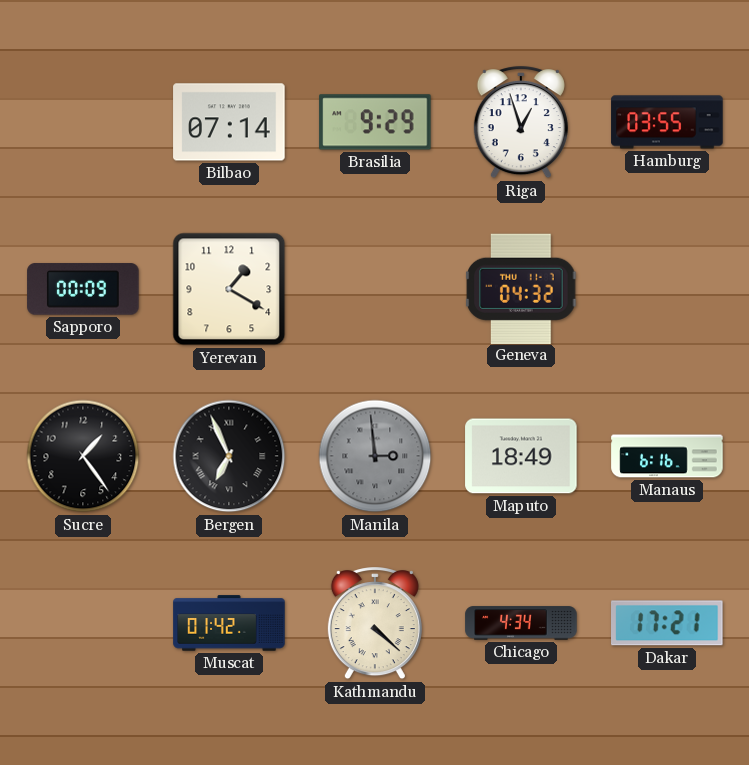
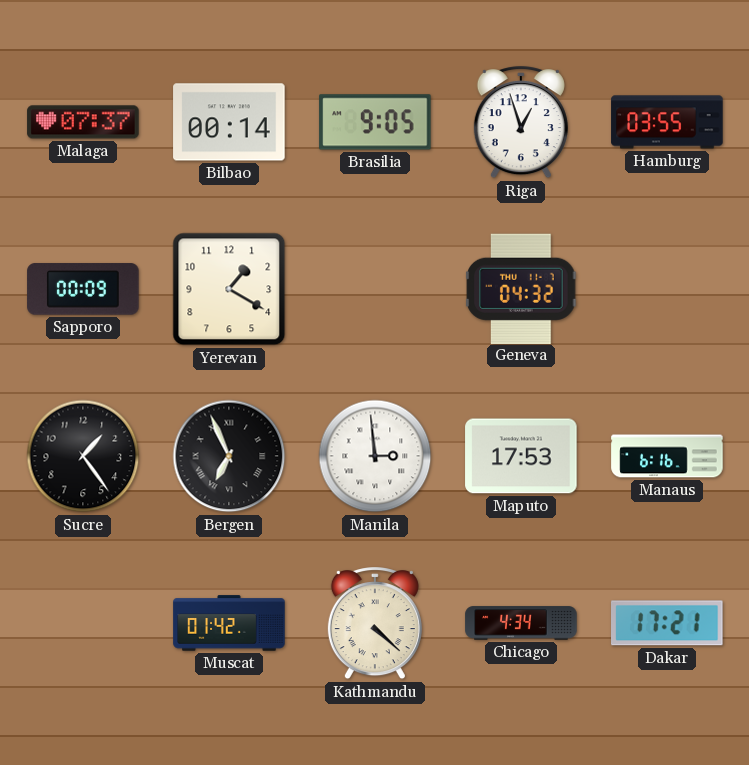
Malaga: none -> 07:37 (83, 122)
Bilbao: 07:14 -> 00:14 (229, 122)
Brasilia: 9:29 -> 9:05 (375, 122)
Manila dial: grey -> white (375, 456)
Maputo: 18:49 -> 17:53 (521, 456)
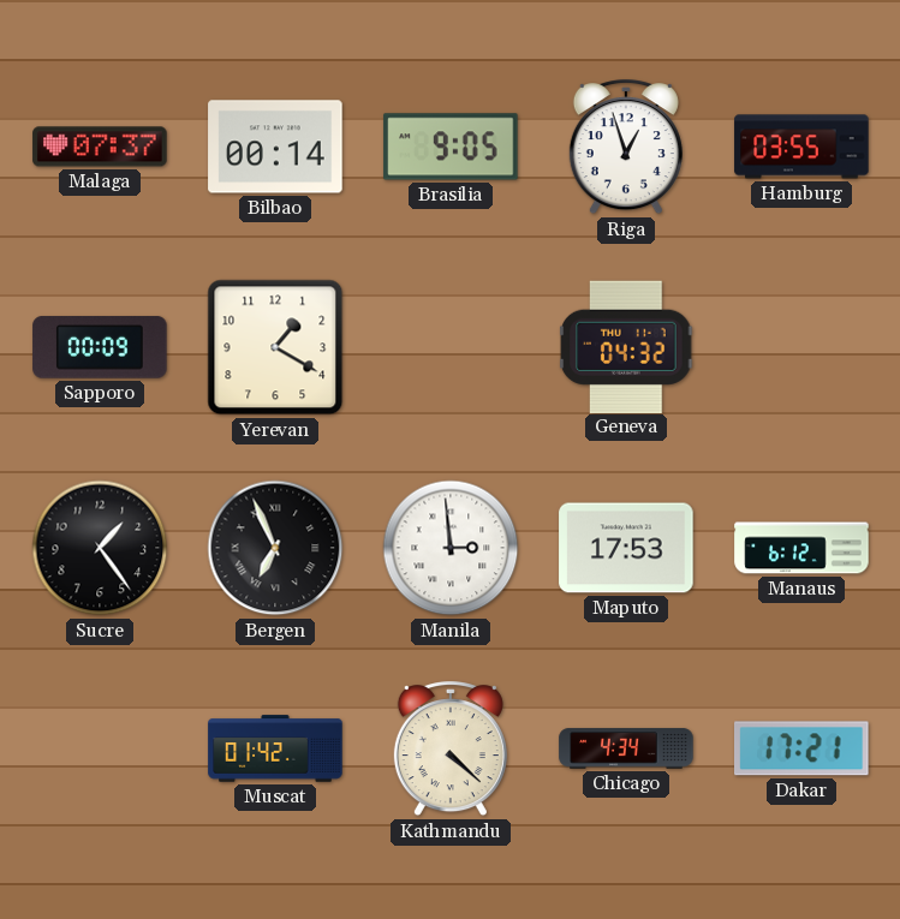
Manaus: 6:16 -> 6:12 (801, 548)
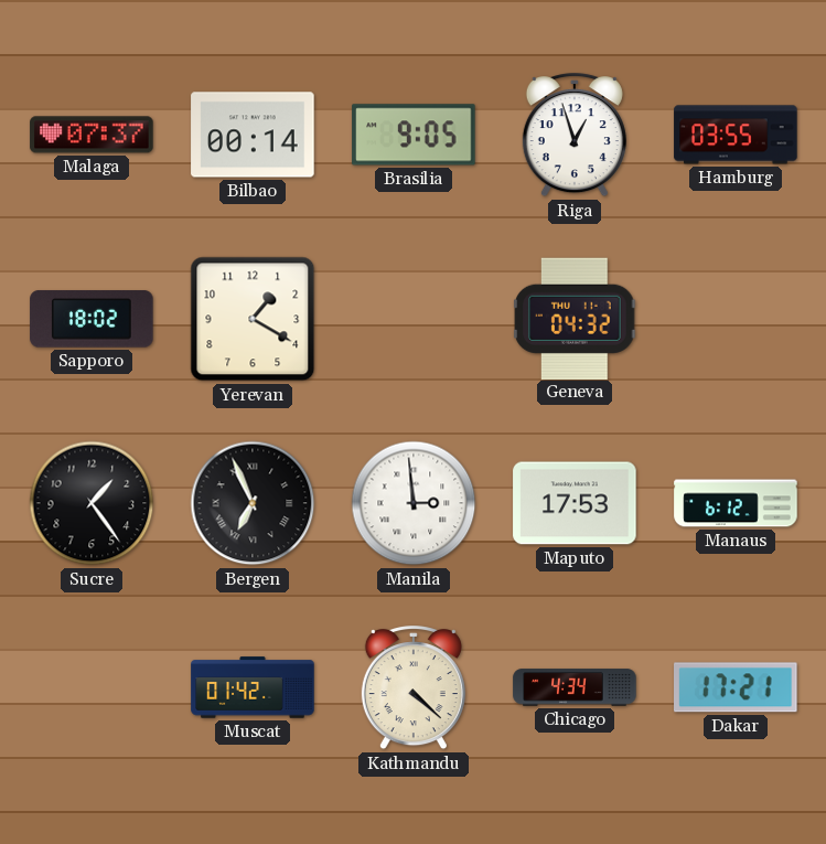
Sapporo: 00:09 -> 18:02 (92, 319)
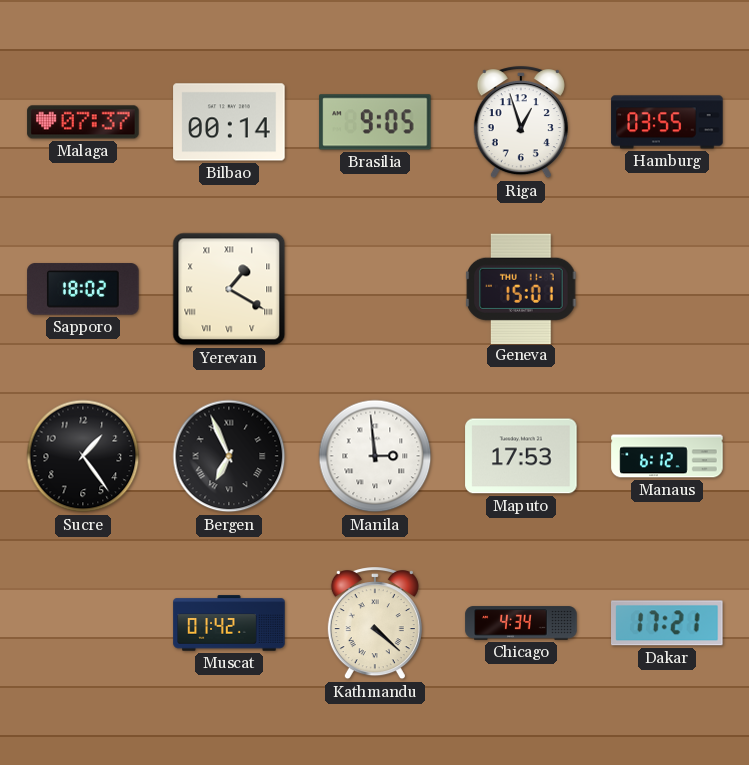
Yerevan numerals: Arabic -> Roman (229, 289)
Geneva: 04:32 -> 15:01 (521, 288)
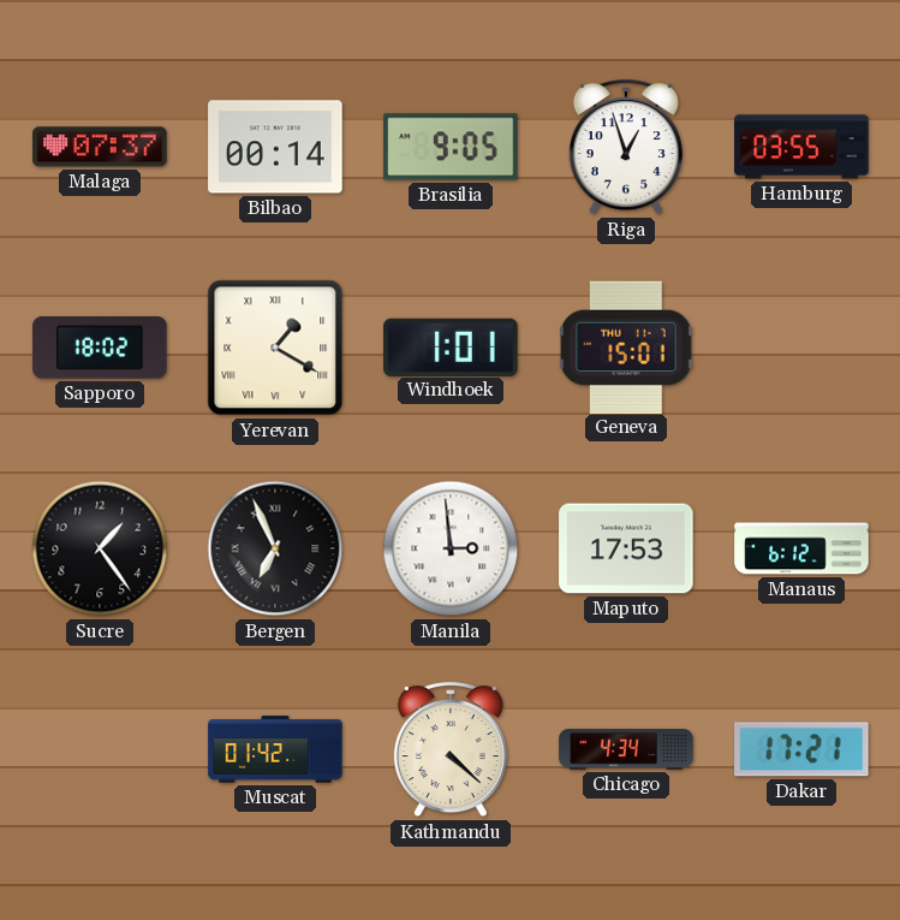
Windhoek: none -> 1:01 (451, 346)
